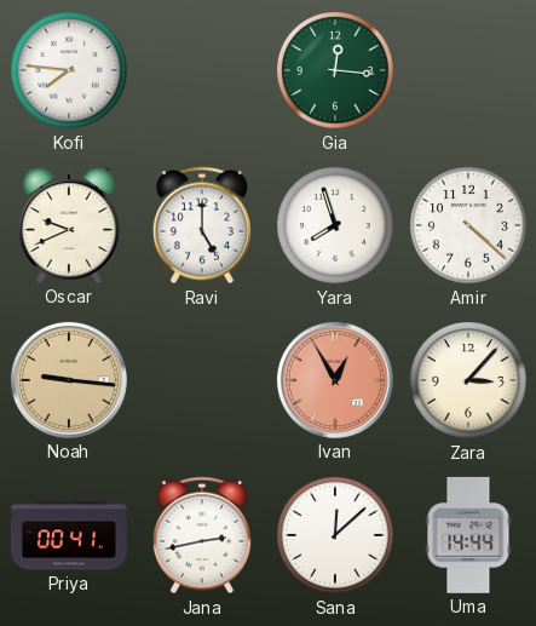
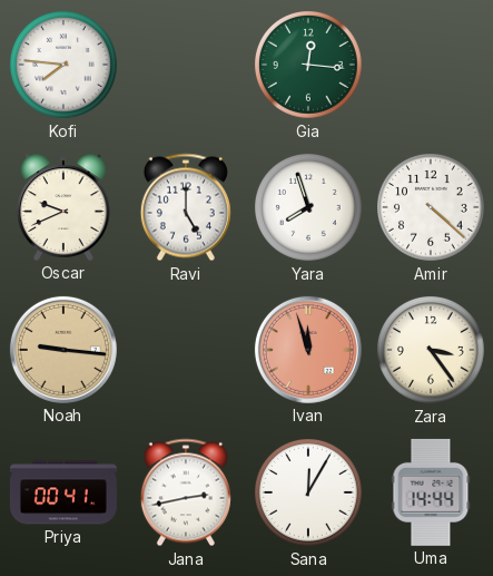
Ivan: 12:55 -> 11:57 (308, 350)
Zara: 3:07 -> 3:24 (432, 351)
Sana: 12:08 -> 12:05 (309, 494)
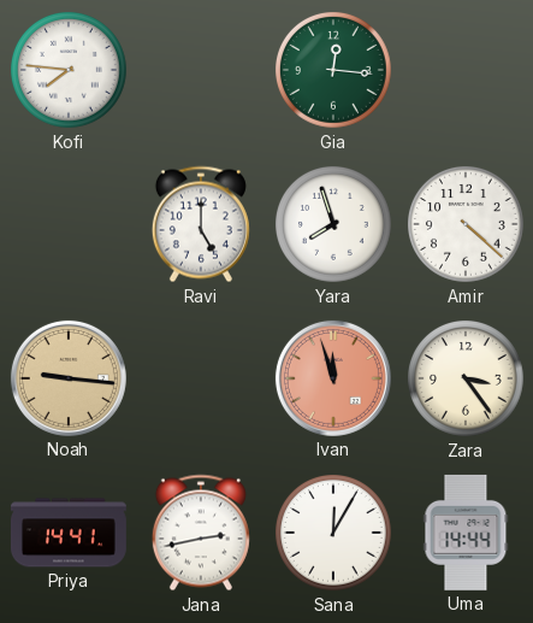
Oscar: 9:41 -> none (63, 207)
Priya: 00:41 -> 14:41 (69, 533)
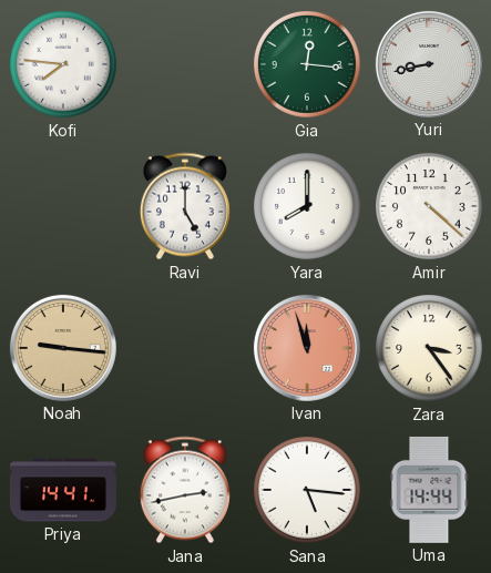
Yuri: none -> 8:43 (429, 64)
Yara: 7:57 -> 8:00 (308, 207)
Sana: 12:05 -> 5:16 (308, 491)
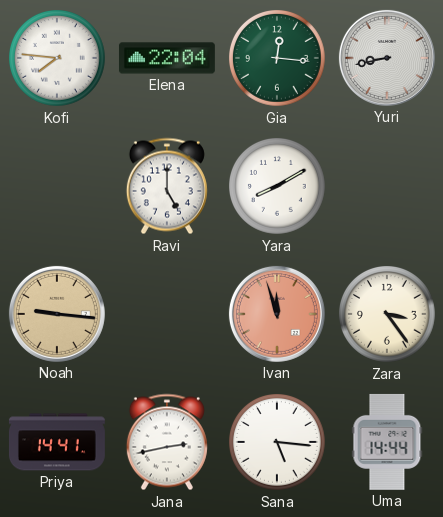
Elena: none -> 22:04 (167, 58)
Yara: 8:00 -> 8:10 (278, 187)
Amir: 4:22 -> none (430, 207)
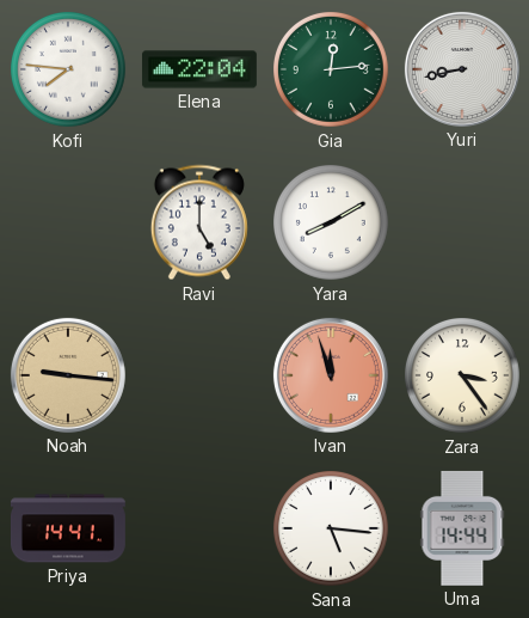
Gia: 12:16 -> 12:14 (332, 71)
Jana: 2:43 -> none (167, 442)
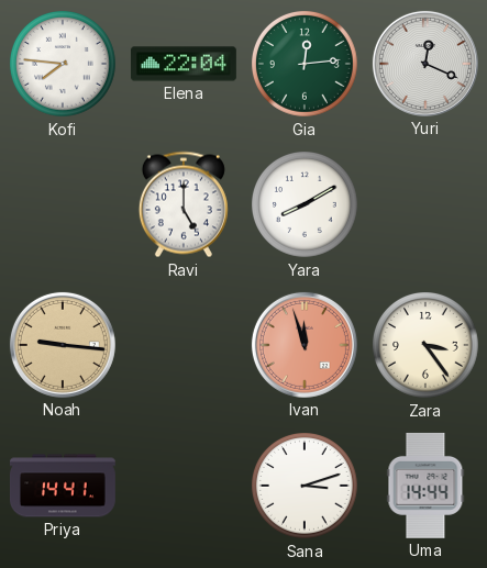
Yuri: 8:43 -> 12:19 (425, 64)
Sana: 5:16 -> 3:12 (306, 487)
